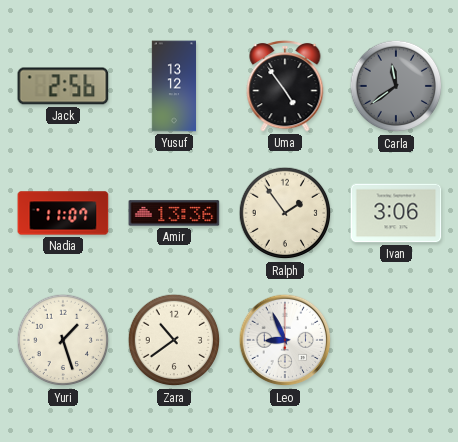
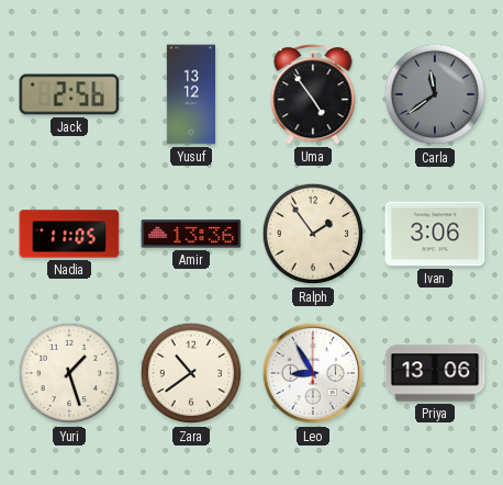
Nadia: 11:07 -> 11:05 (69, 234)
Leo: 8:56 -> 8:55 (313, 373)
Priya: none -> 13:06 (435, 373)
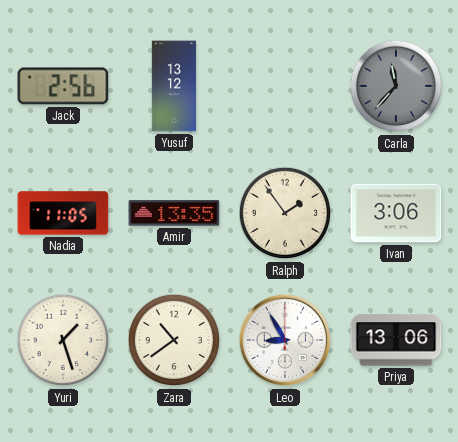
Uma: 4:54 -> none (313, 94)
Carla: 11:39 -> 11:37 (396, 86)
Amir: 13:36 -> 13:35 (174, 213)
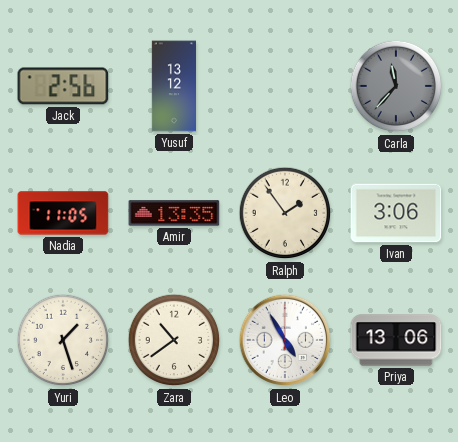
Leo: 8:55 -> 4:55 (285, 340)
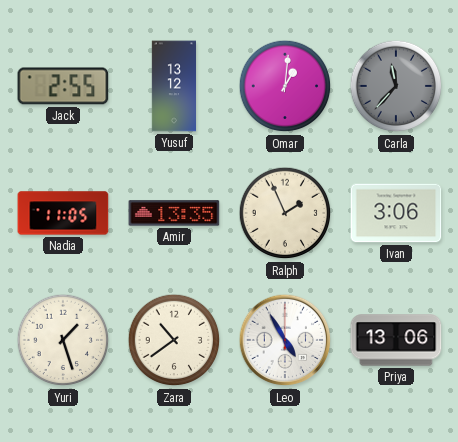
Jack: 2:56 -> 2:55 (63, 86)
Omar: none -> 1:01 (285, 86)
Ralph: 1:54 -> 1:56 (285, 213)
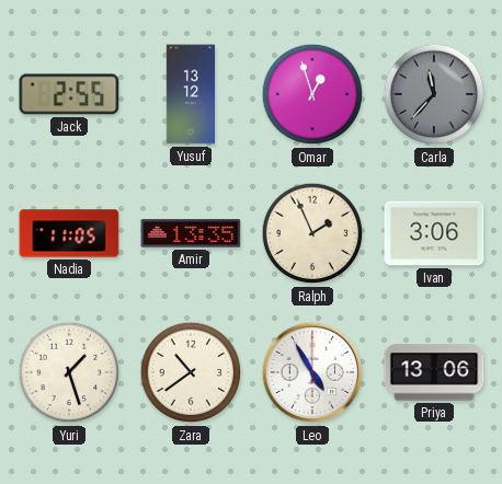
Omar: 1:01 -> 12:57 (312, 94)
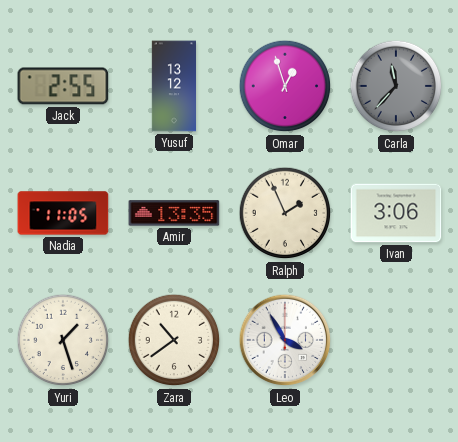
Leo: 4:55 -> 3:55 (285, 340)
Priya: 13:06 -> none (434, 372)
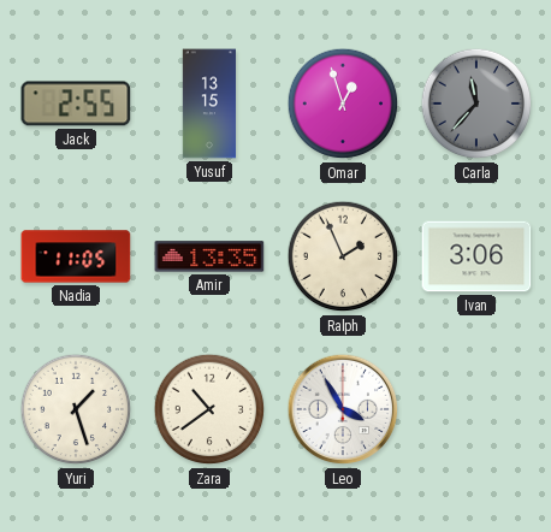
Yusuf: 13:12 -> 13:15 (208, 104)
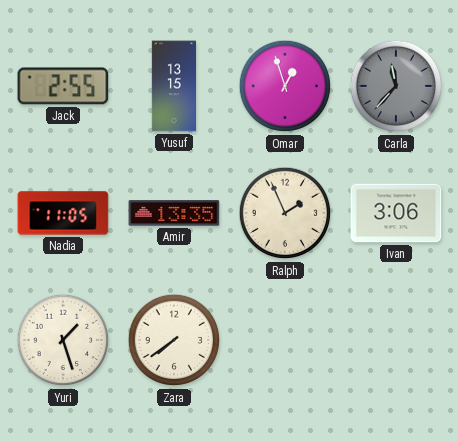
Zara: 10:39 -> 7:39 (174, 340)
Leo: 3:55 -> none (343, 409)
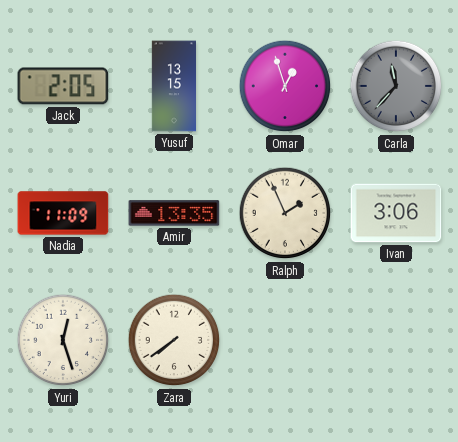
Jack: 2:55 -> 2:05 (63, 86)
Nadia: 11:05 -> 11:09 (63, 213)
Yuri: 1:27 -> 12:27 (63, 340)
